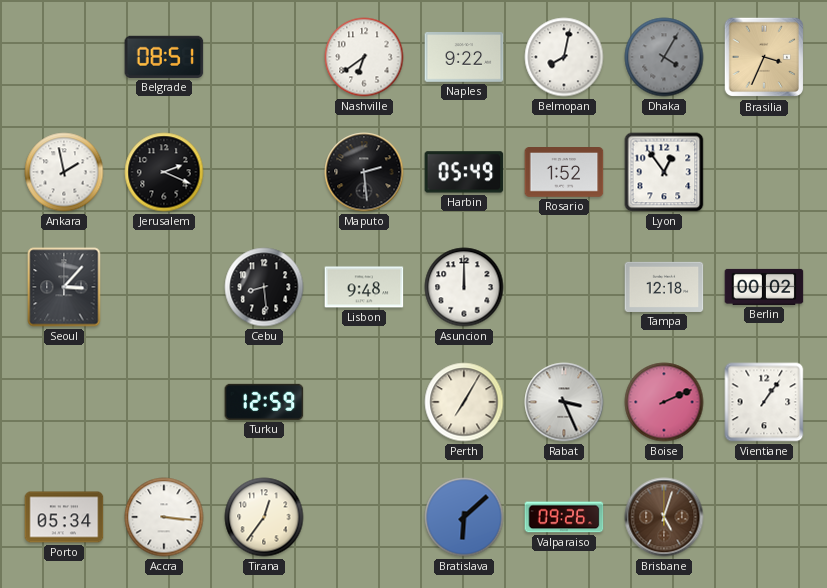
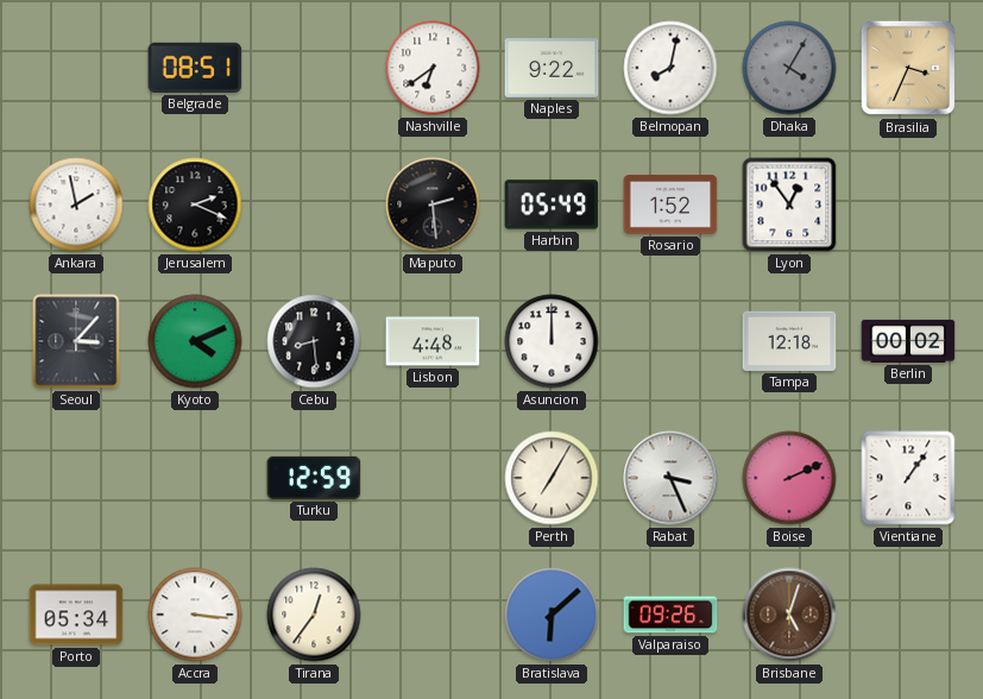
Kyoto: none -> 4:11 (195, 341)
Lisbon: 9:48 -> 4:48 (433, 341)
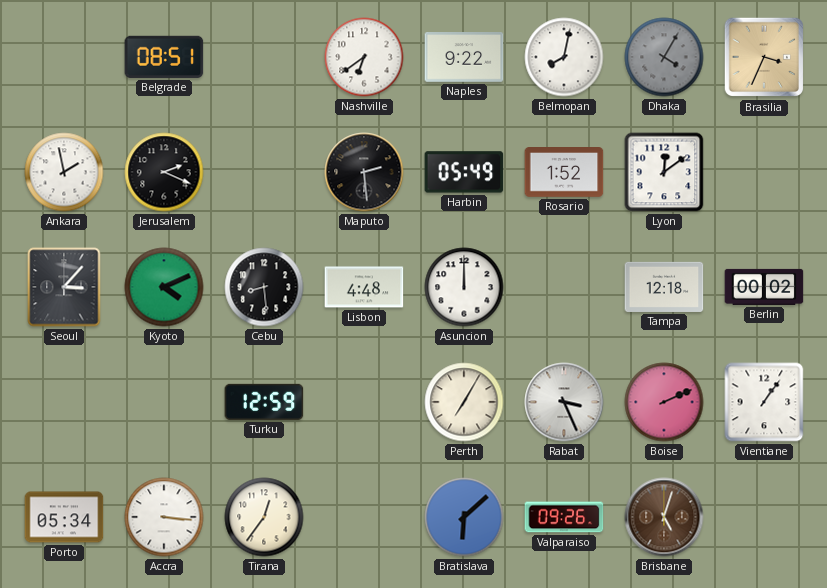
Lyon: 12:54 -> 12:09 (664, 172)
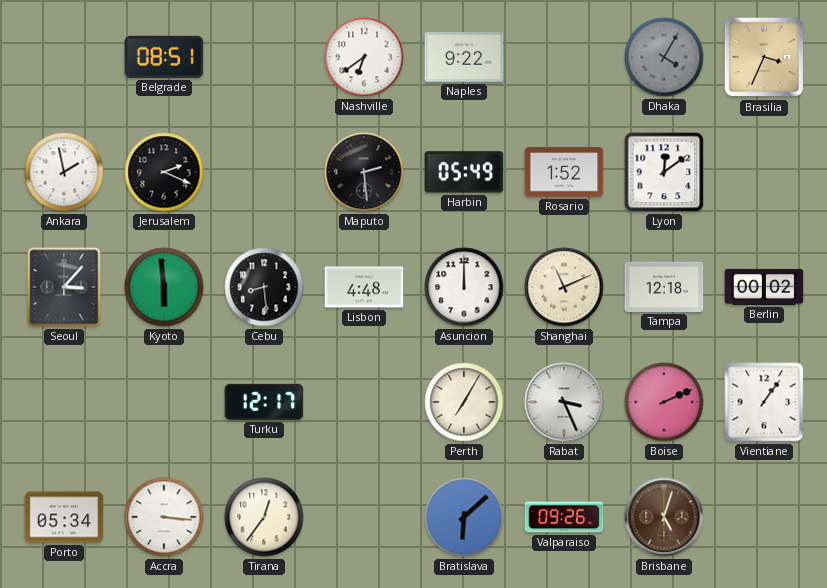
Belmopan: 8:02 -> none (564, 57)
Kyoto: 4:11 -> 5:59 (164, 287)
Shanghai: none -> 11:11 (564, 287)
Turku: 12:59 -> 12:17 (264, 402)
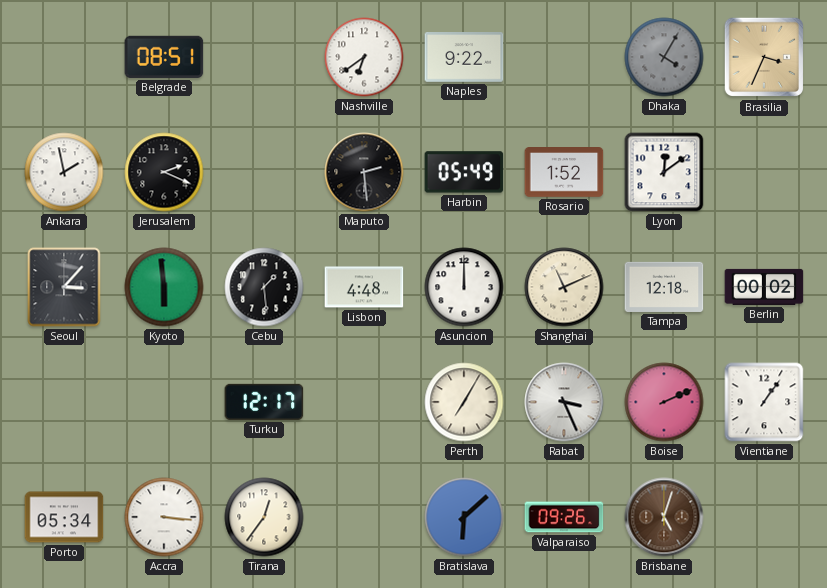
Cebu: 8:29 -> 1:29 (264, 287)
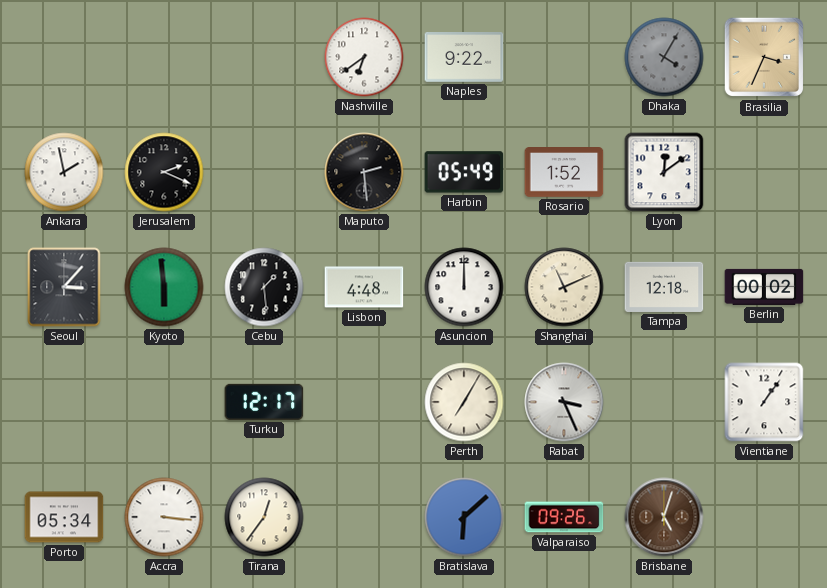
Belgrade: 08:51 -> none (164, 57)
Boise: 2:11 -> none (664, 402)
